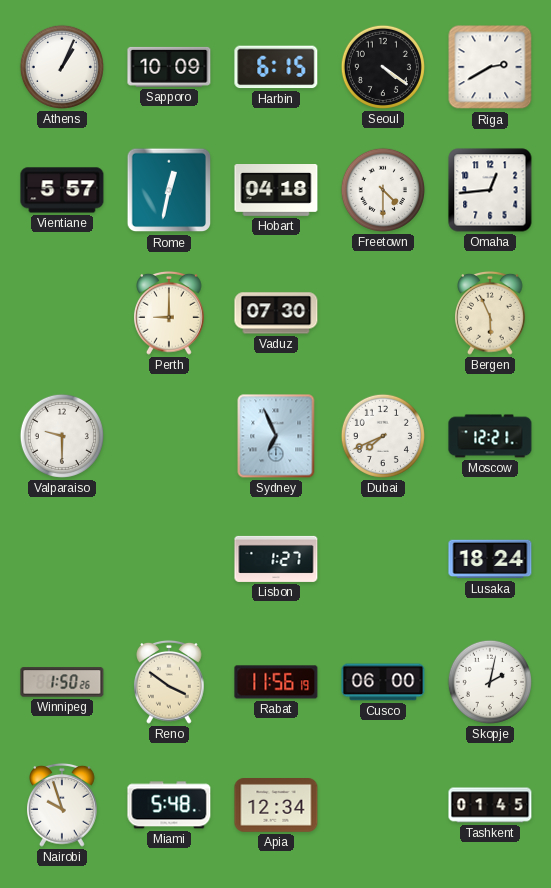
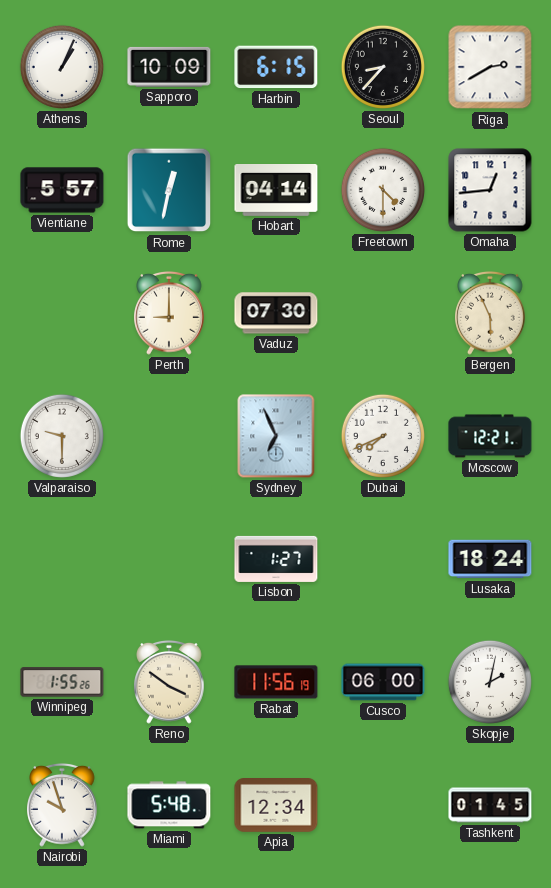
Seoul: 4:21 -> 8:37 (383, 67)
Hobart: 04:18 -> 04:14 (276, 191)
Winnipeg: 1:50 -> 1:55 (62, 682)
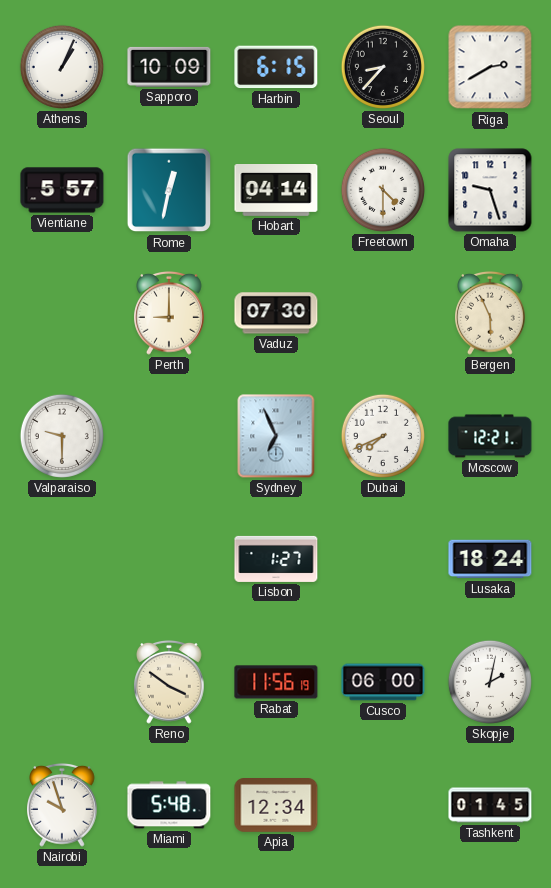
Omaha: 12:44 -> 9:27 (490, 190)
Winnipeg: 1:55 -> none (62, 682)
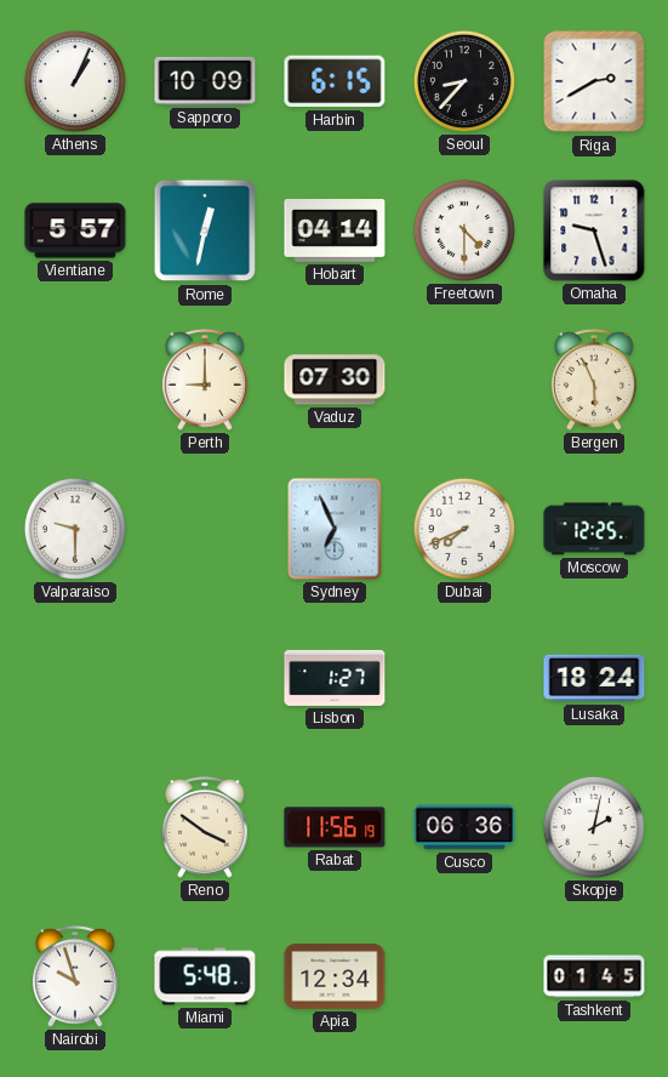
Moscow: 12:21 -> 12:25 (594, 529)
Cusco: 06:00 -> 06:36 (464, 827)
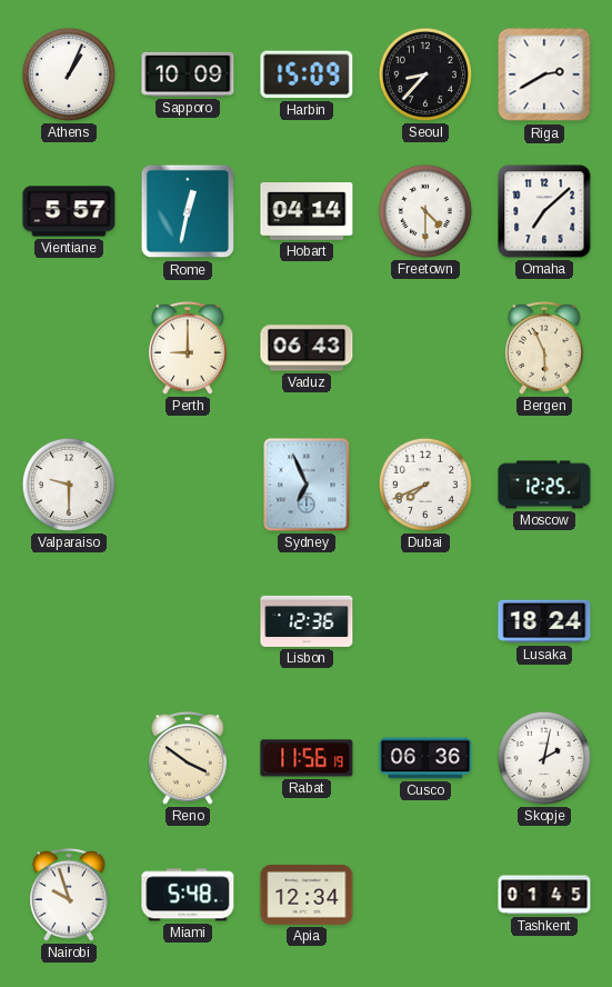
Harbin: 6:15 -> 15:09 (307, 74)
Omaha: 9:27 -> 7:08 (544, 211)
Vaduz: 07:30 -> 06:43 (307, 348)
Lisbon: 1:27 -> 12:36 (307, 621)
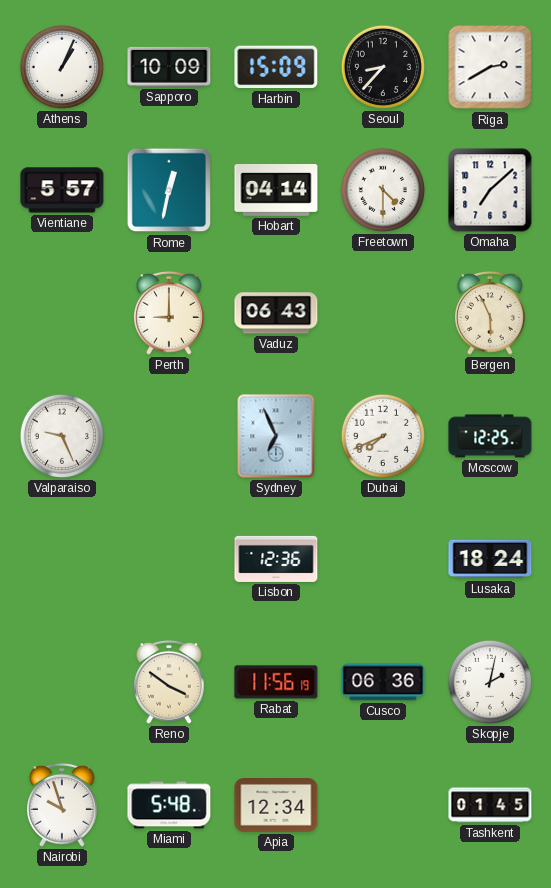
Valparaiso: 9:30 -> 9:26 (62, 436)
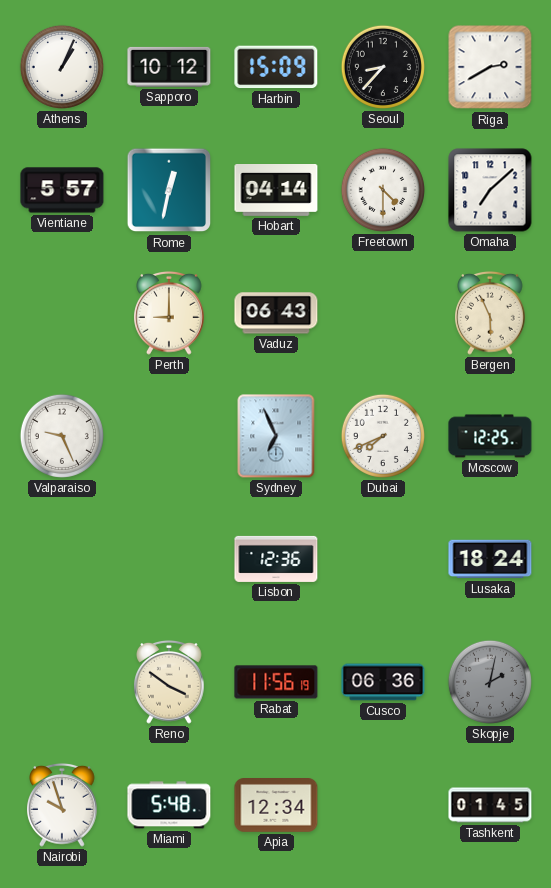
Sapporo: 10:09 -> 10:12 (169, 67)
Skopje dial: white -> grey (490, 682)
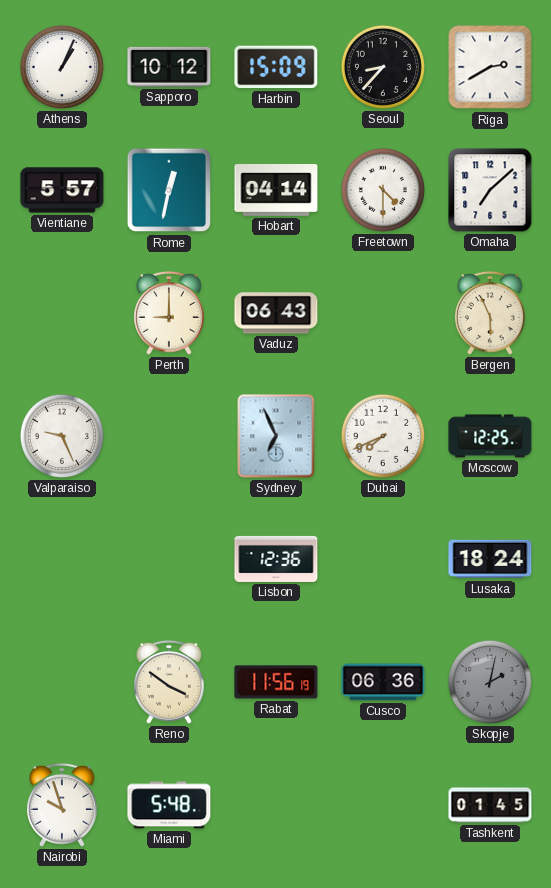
Apia: 12:34 -> none (276, 806)
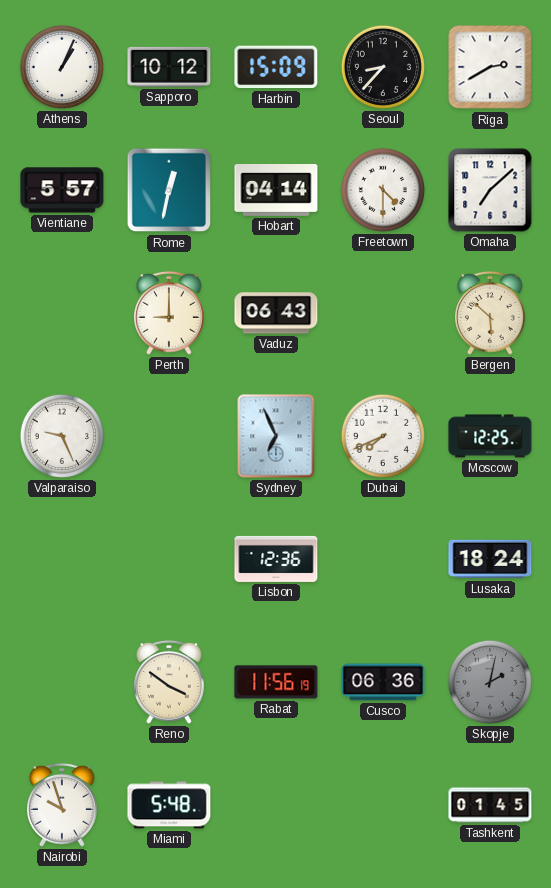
Bergen: 5:56 -> 5:52 (491, 313)
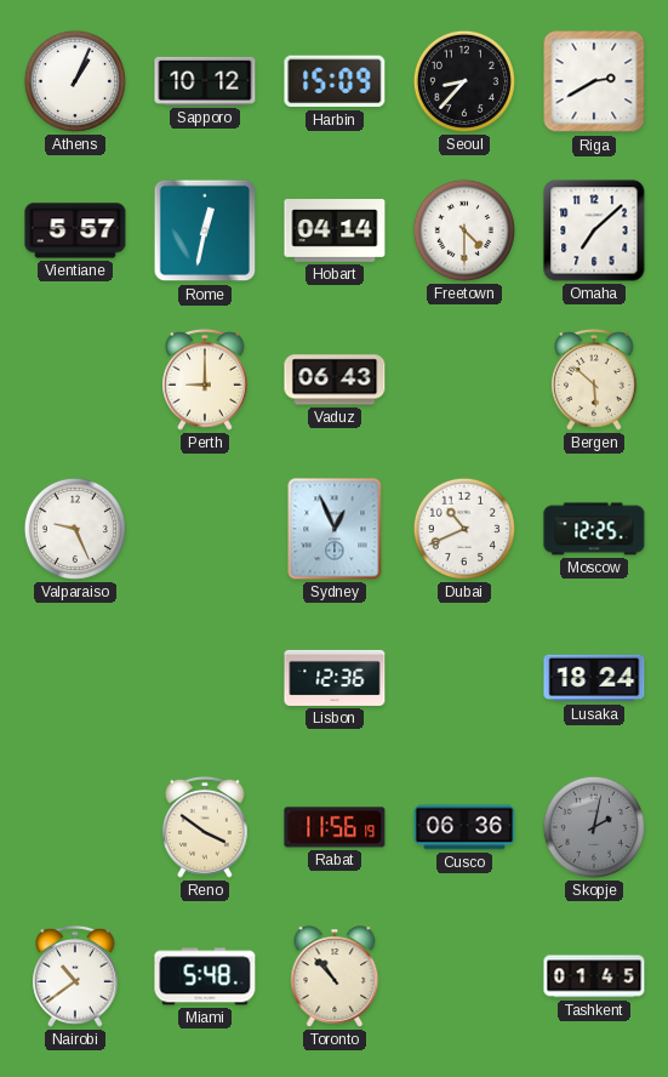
Sydney: 6:56 -> 12:56 (335, 529)
Dubai: 7:41 -> 10:41 (464, 529)
Nairobi: 9:57 -> 10:39 (76, 976)
Toronto: none -> 10:53 (335, 976)
